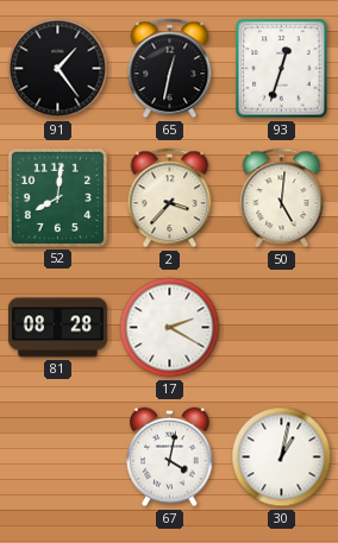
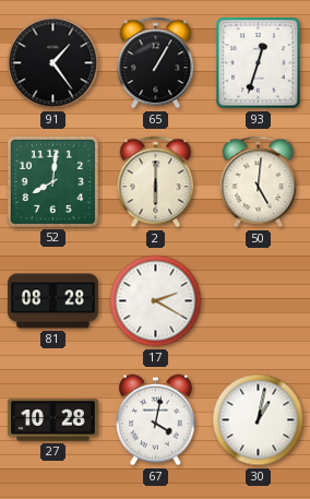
65: 12:32 -> 1:05 (156, 63)
2: 3:37 -> 6:00 (156, 182)
27: none -> 10:28 (52, 420)
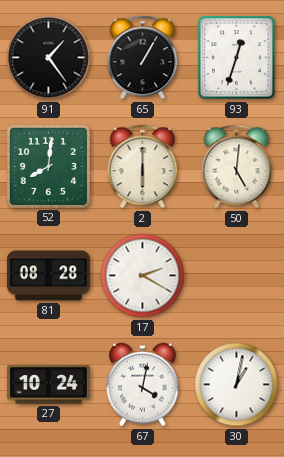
27: 10:28 -> 10:24 (48, 385)
